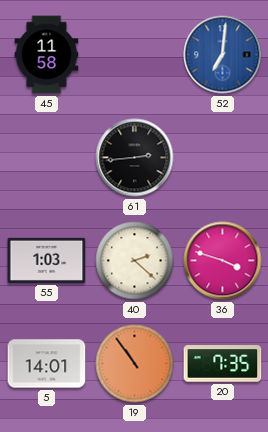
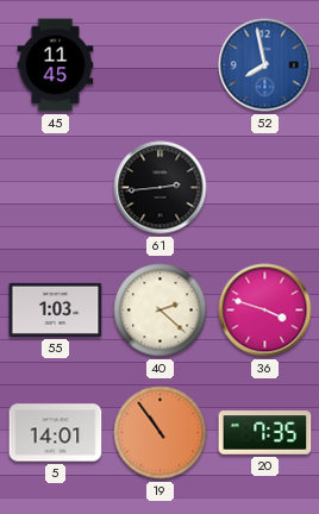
45: 11:58 -> 11:45 (56, 65)
52: 7:01 -> 7:58 (265, 65)
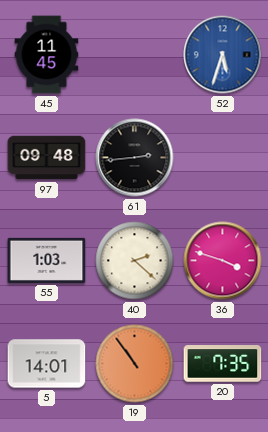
52: 7:58 -> 5:33 (223, 55)
97: none -> 09:48 (47, 158)
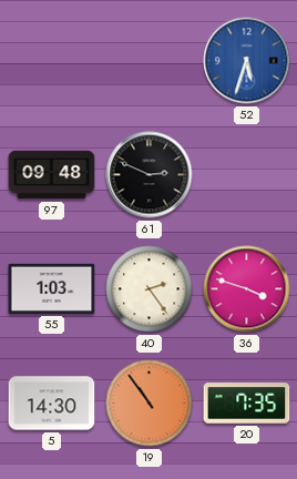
45: 11:45 -> none (47, 55)
61: 2:44 -> 2:49 (150, 175)
40: 2:22 -> 2:24 (150, 289)
5: 14:01 -> 14:30 (52, 404)
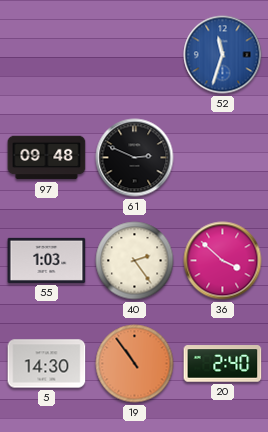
52: 5:33 -> 11:33 (223, 55)
36: 3:48 -> 3:52 (223, 261)
20: 7:35 -> 2:40 (223, 364)
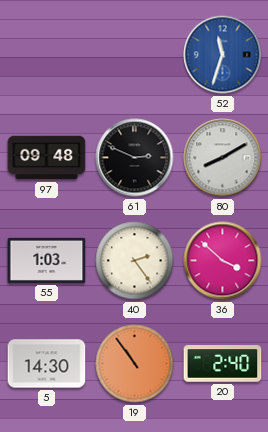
80: none -> 8:10 (223, 158)
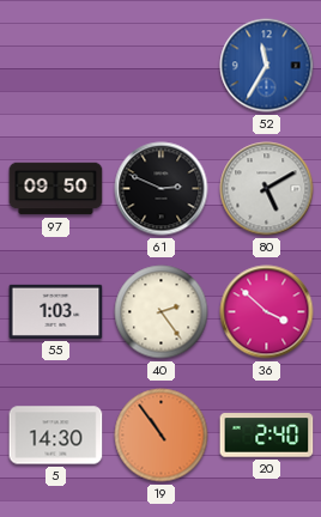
52: 11:33 -> 11:35 (267, 66)
97: 09:48 -> 09:50 (56, 189)
80: 8:10 -> 5:10 (267, 189)
